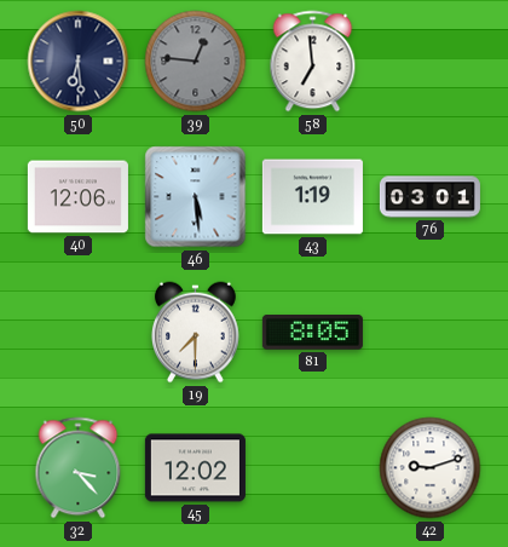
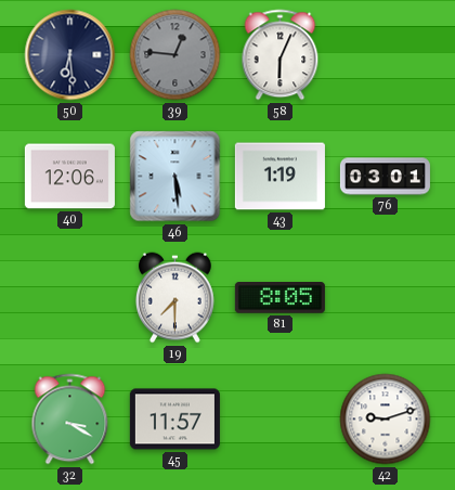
58: 6:59 -> 6:04 (281, 55)
32: 3:23 -> 3:20 (70, 420)
45: 12:02 -> 11:57 (174, 420)
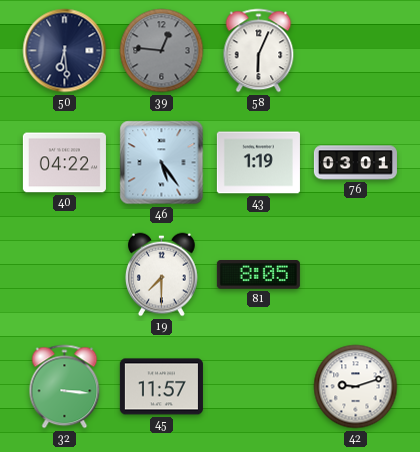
40: 12:06 -> 04:22 (64, 163)
46: 5:29 -> 5:24 (162, 163)
32: 3:20 -> 3:16 (65, 387)
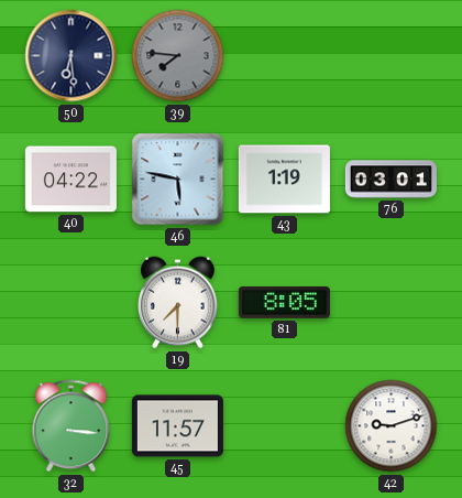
39: 12:46 -> 7:46 (178, 56)
58: 6:04 -> none (259, 51)
46: 5:24 -> 5:47 (178, 180)
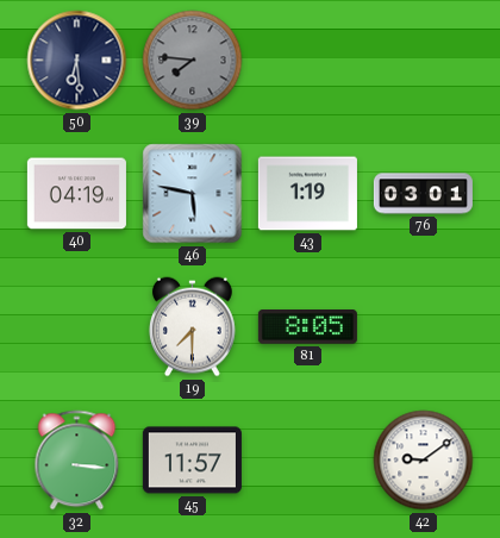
40: 04:22 -> 04:19 (76, 194)
42: 9:12 -> 9:09 (424, 461)
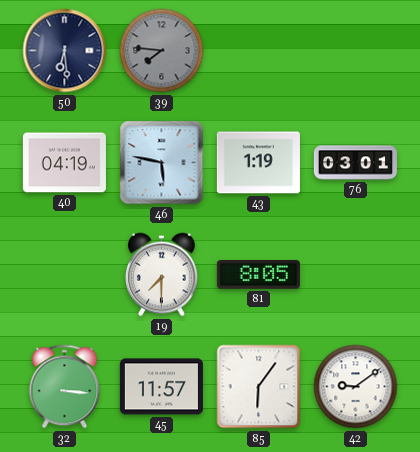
85: none -> 6:06 (259, 387)
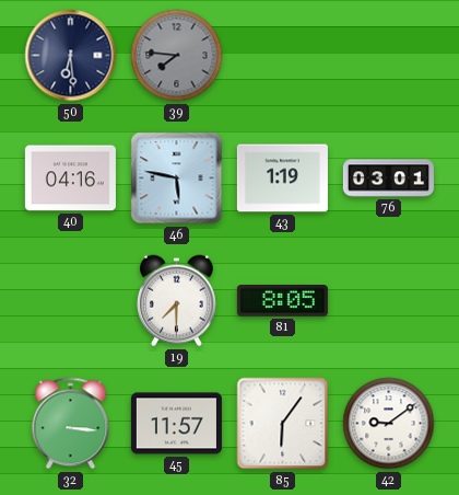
40: 04:19 -> 04:16 (70, 179)
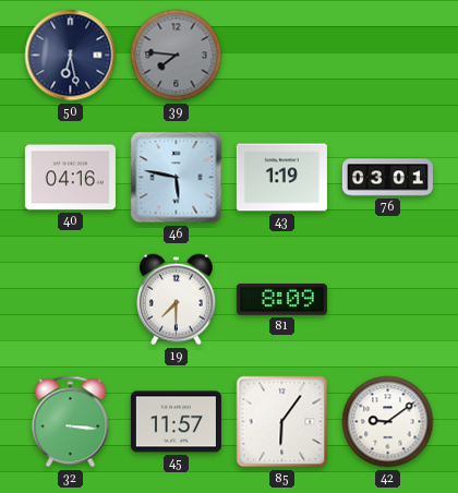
50: 6:29 -> 6:28 (71, 56)
81: 8:05 -> 8:09 (281, 300)
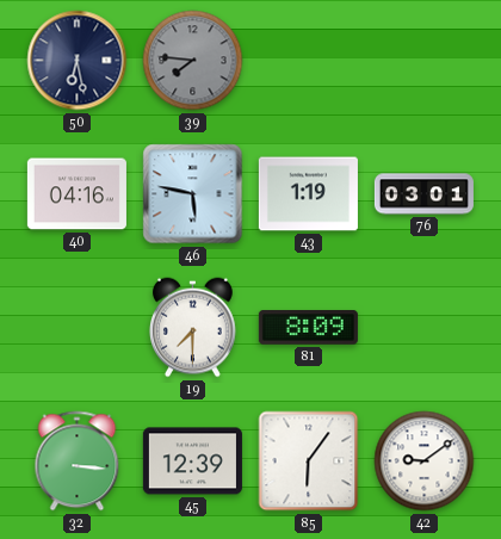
45: 11:57 -> 12:39 (192, 461)
